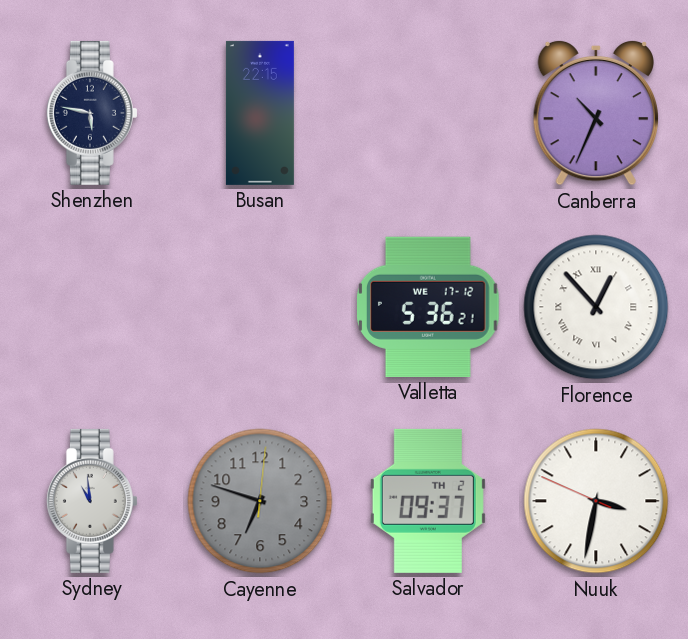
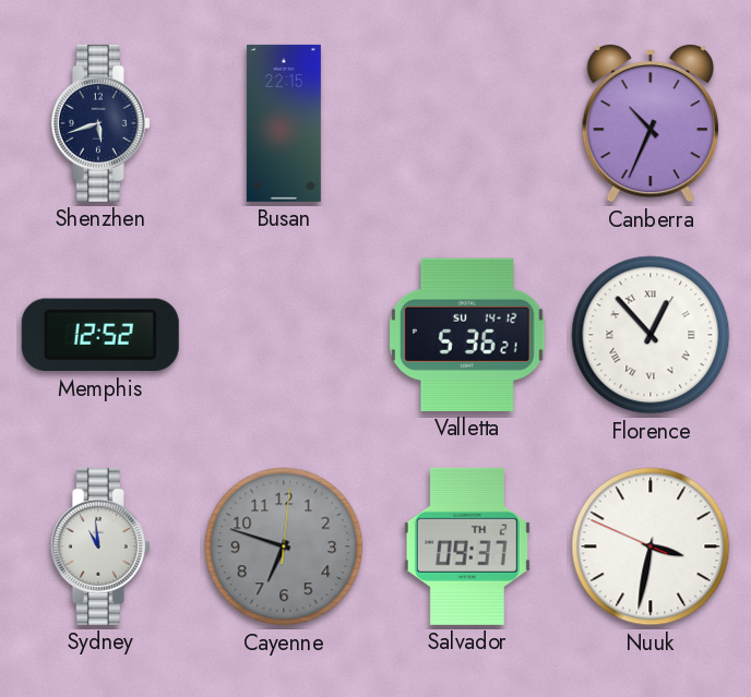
Shenzhen: 5:47 -> 5:42 (100, 123)
Memphis: none -> 12:52 (100, 335)
Valletta date: WE 17-12 -> SU 14-12 (468, 335)
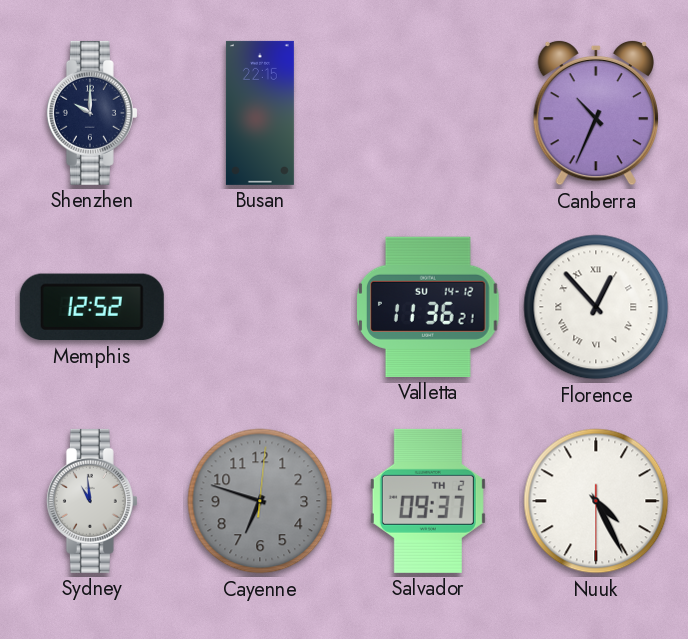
Shenzhen: 5:42 -> 10:00 (92, 113)
Valletta: 5:36 -> 11:36 (429, 307)
Nuuk: 3:31 -> 4:25 (596, 501)
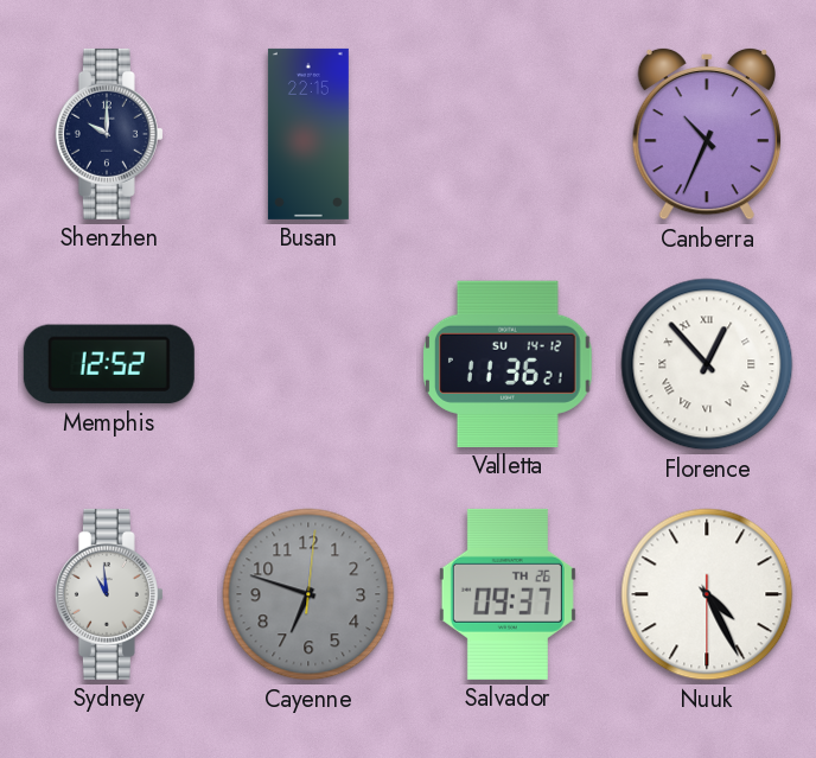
Salvador date: TH 2 -> TH 26 (508, 594)
